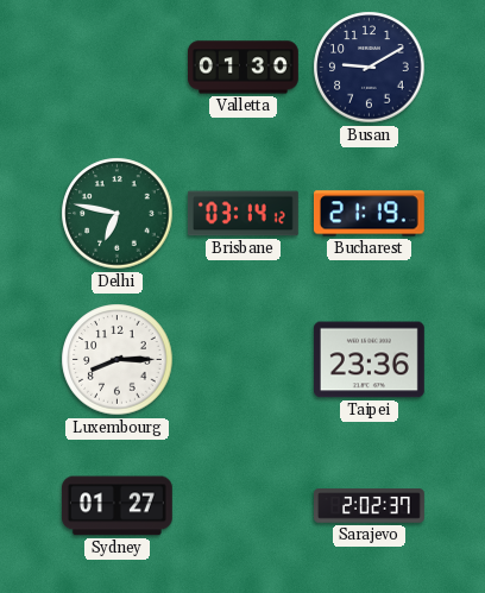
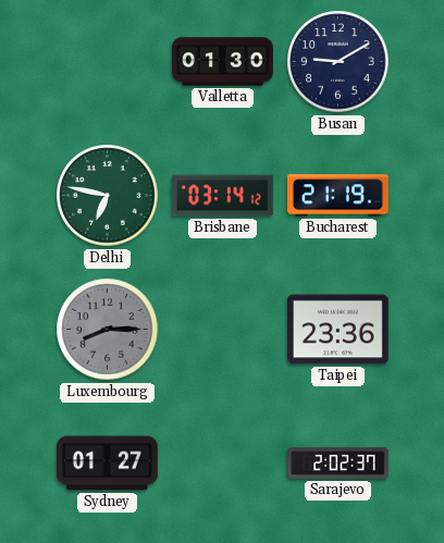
Luxembourg dial: white -> grey (108, 330)
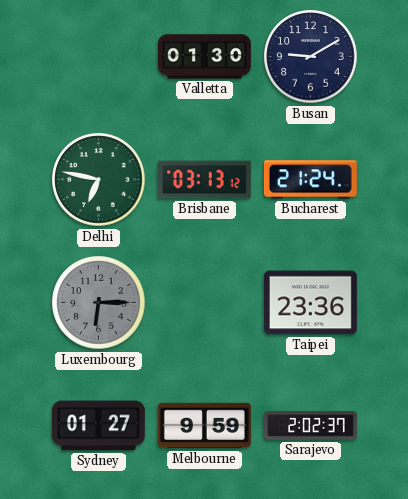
Brisbane: 03:14 -> 03:13 (204, 180)
Bucharest: 21:19 -> 21:24 (310, 180)
Luxembourg: 8:15 -> 6:15 (99, 303)
Melbourne: none -> 9:59 (204, 426)
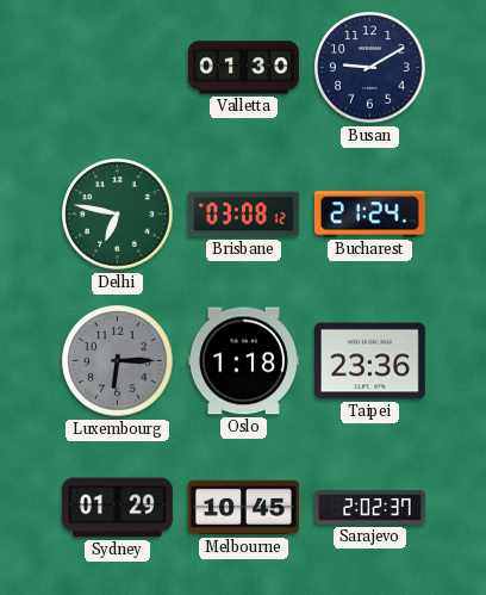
Brisbane: 03:13 -> 03:08 (243, 215)
Oslo: none -> 1:18 (243, 361)
Sydney: 01:27 -> 01:29 (117, 508)
Melbourne: 9:59 -> 10:45 (243, 508)
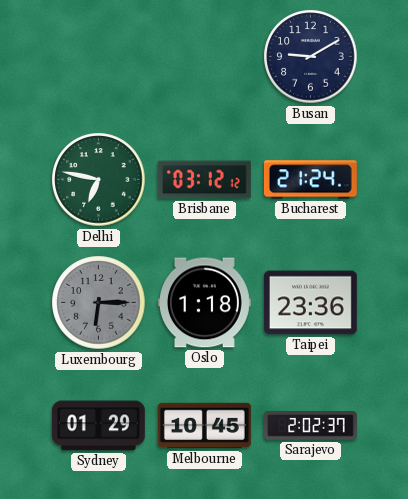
Valletta: 01:30 -> none (244, 68)
Brisbane: 03:08 -> 03:12 (204, 180)
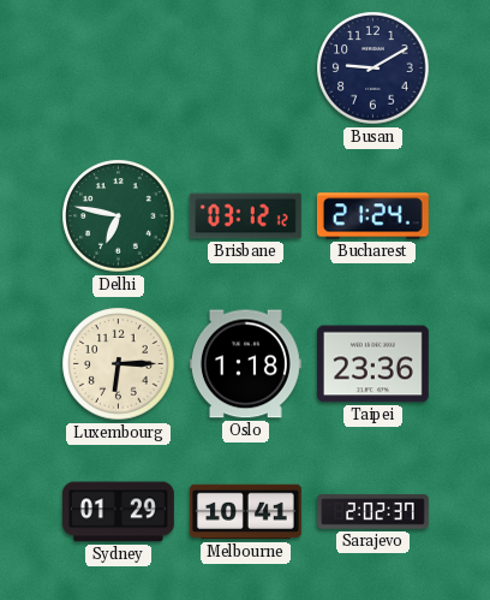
Luxembourg dial: grey -> cream (119, 364)
Melbourne: 10:45 -> 10:41 (245, 512)
